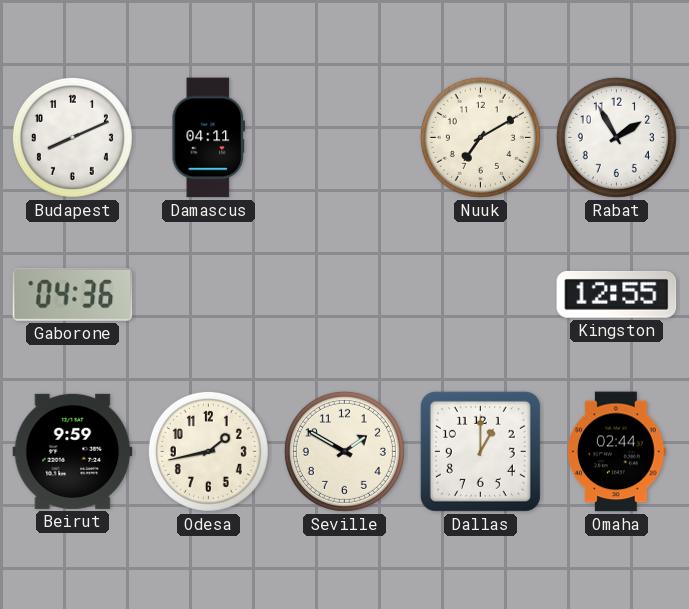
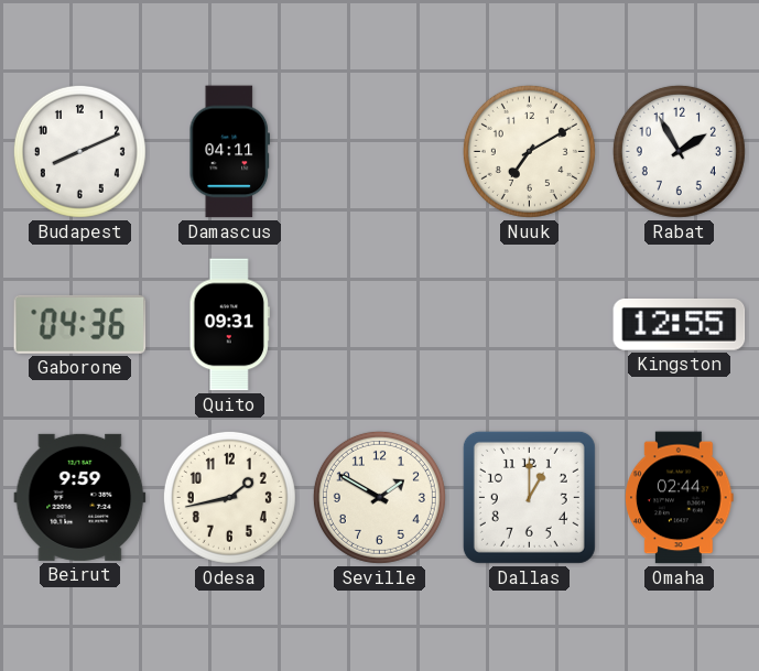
Quito: none -> 09:31 (229, 325)
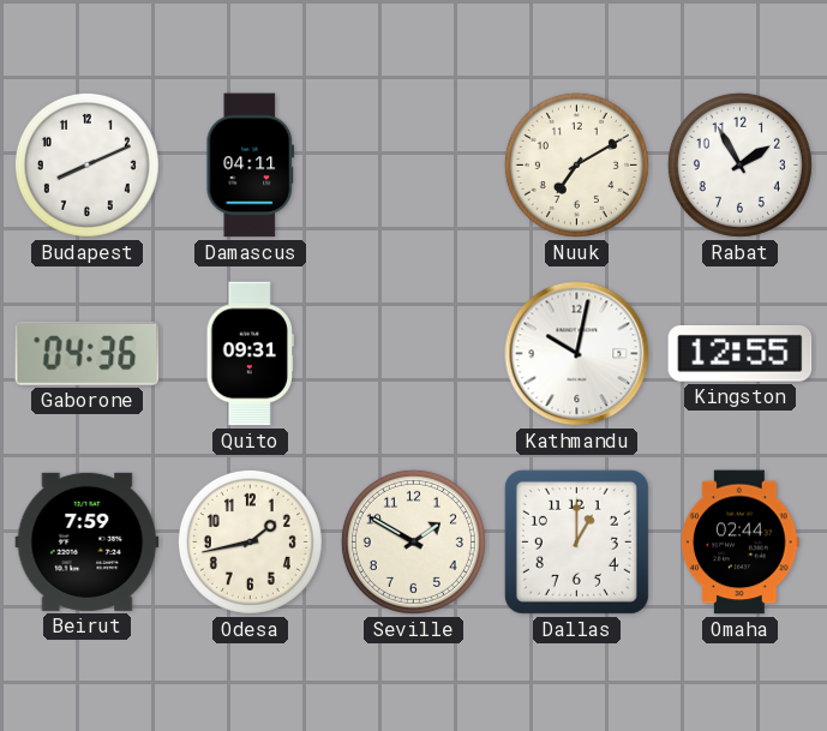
Kathmandu: none -> 10:02 (577, 354)
Beirut: 9:59 -> 7:59 (88, 541)
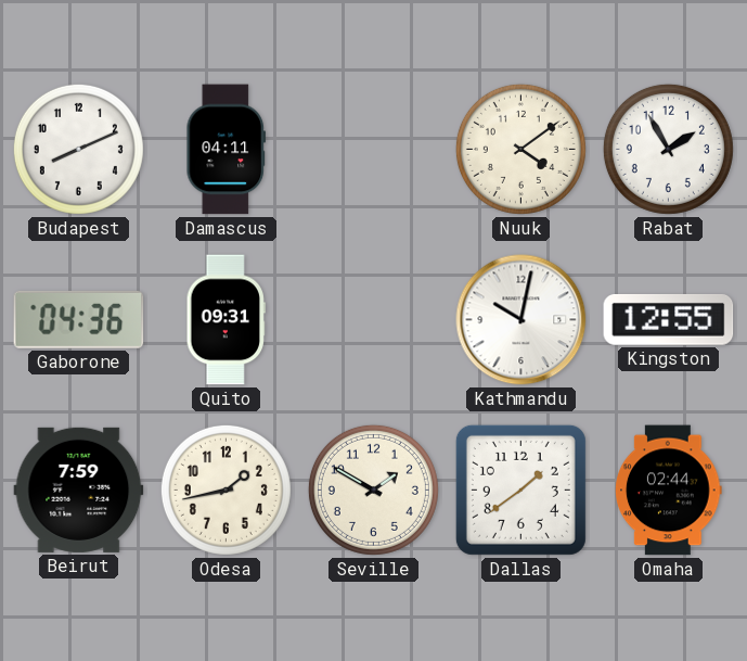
Nuuk: 7:10 -> 4:09 (520, 149)
Dallas: 1:00 -> 1:39 (520, 490)
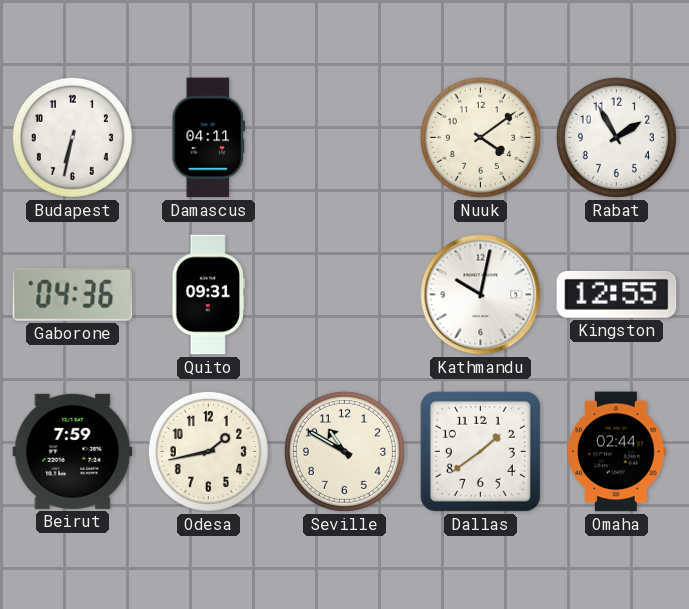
Budapest: 8:11 -> 6:32 (72, 137)
Seville: 1:50 -> 10:50 (344, 451)
